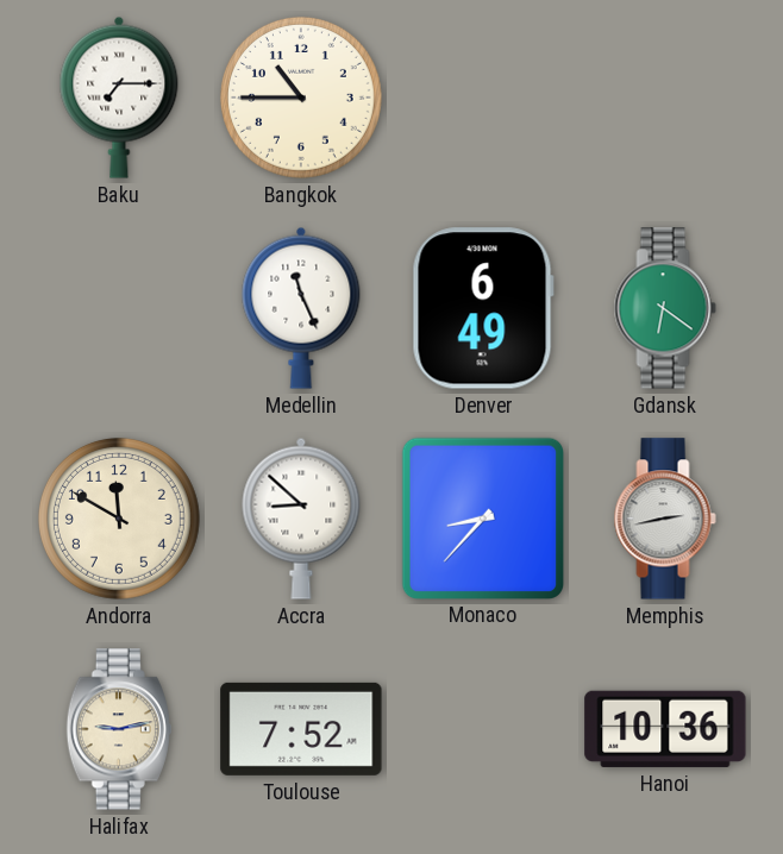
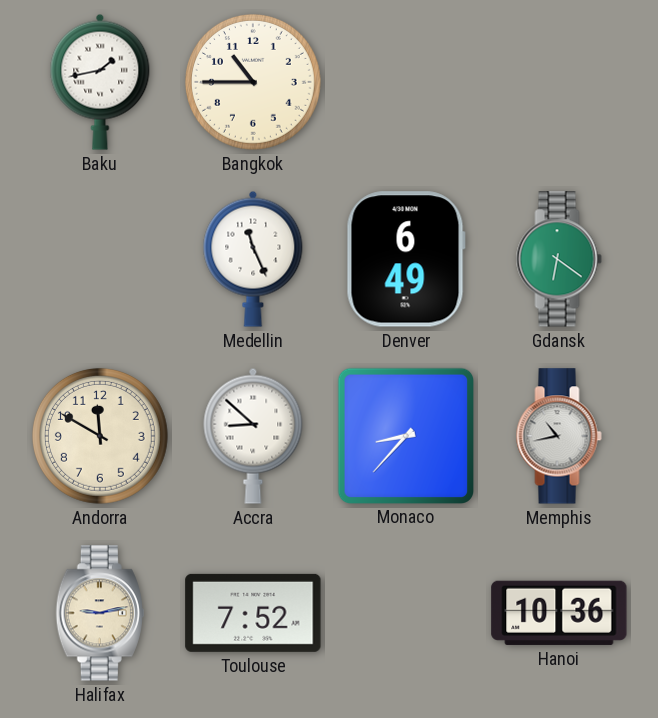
Baku: 7:15 -> 1:43 (100, 82)
Memphis: 2:43 -> 10:43 (559, 436)
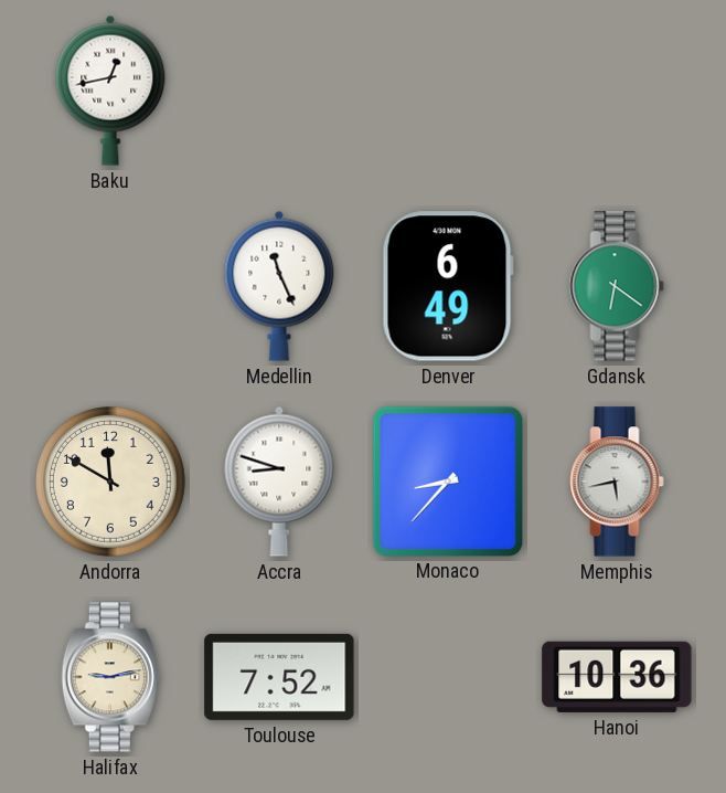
Baku: 1:43 -> 12:43 (110, 91)
Bangkok: 10:45 -> none (253, 82)
Accra: 8:52 -> 8:48 (279, 482)
Memphis: 10:43 -> 5:43 (617, 482)
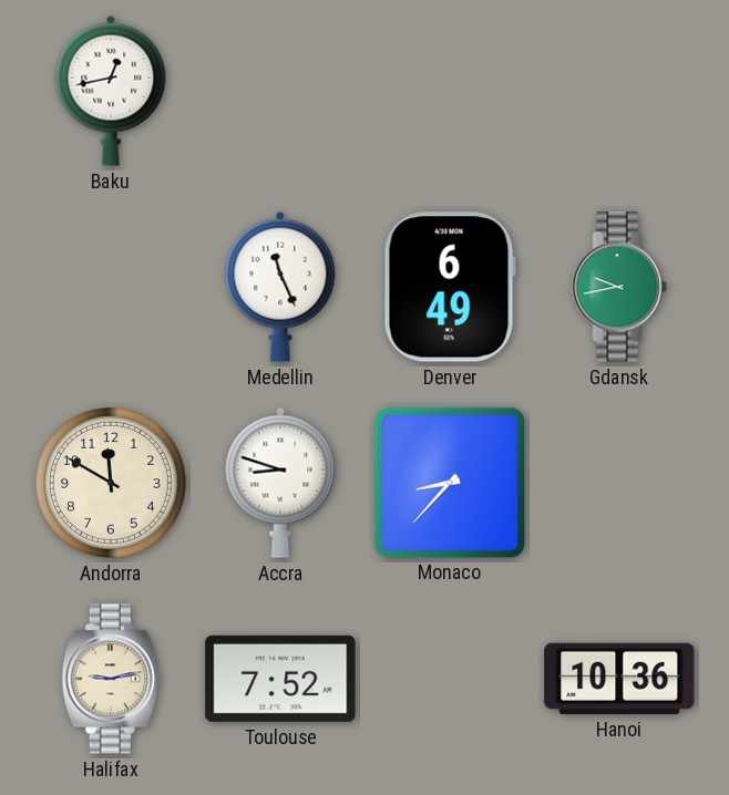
Gdansk: 6:21 -> 9:43 (619, 287)
Memphis: 5:43 -> none (617, 482)
